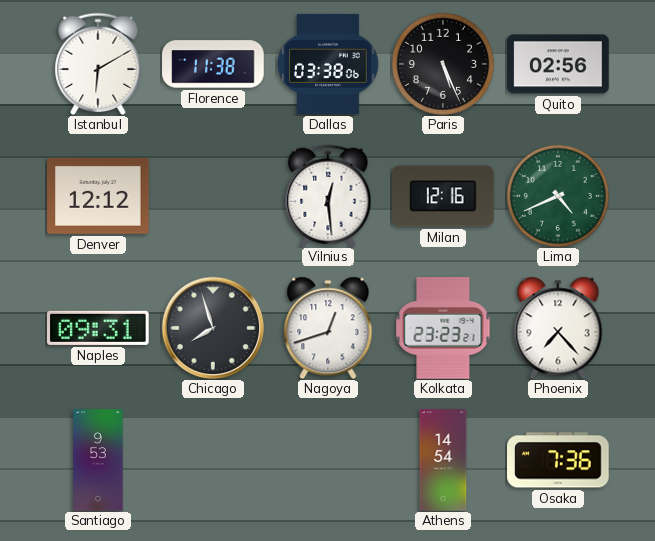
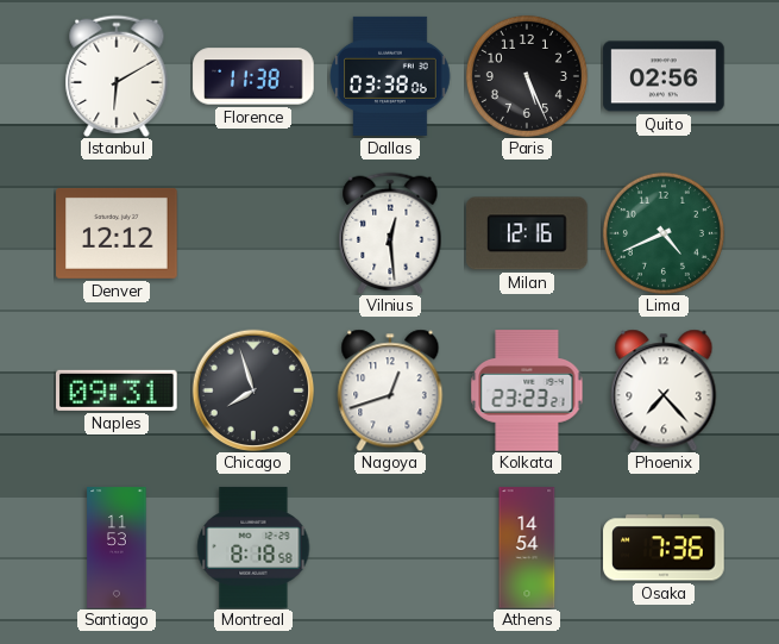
Santiago: 9:53 -> 11:53 (117, 548)
Montreal: none -> 8:18 (253, 548)
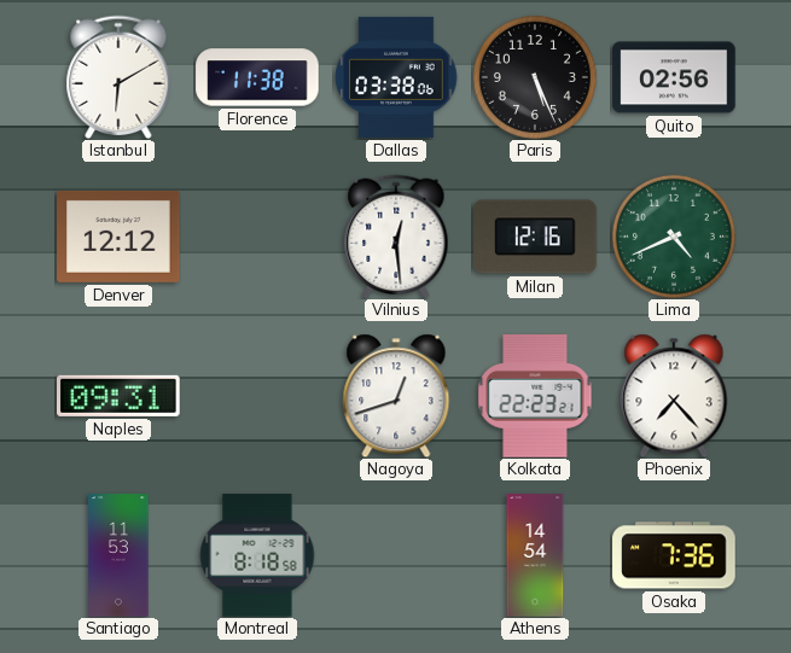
Chicago: 7:57 -> none (253, 390)
Kolkata: 23:23 -> 22:23 (535, 396)
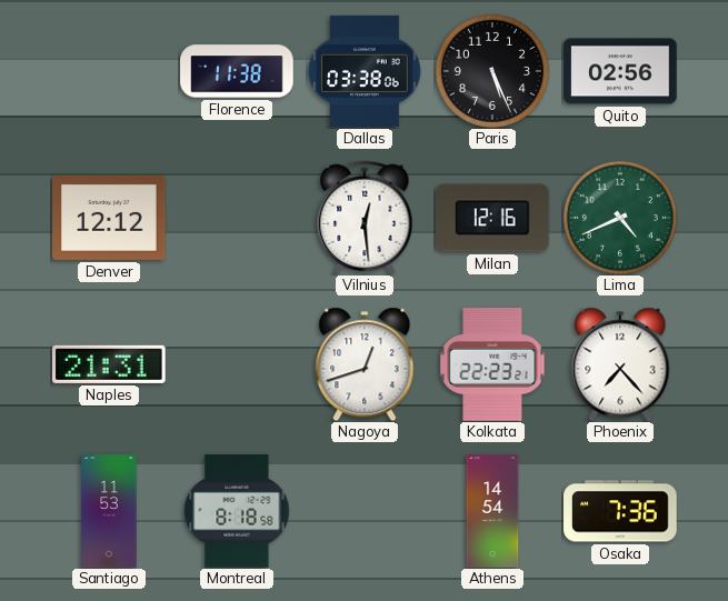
Istanbul: 6:10 -> none (118, 77)
Naples: 09:31 -> 21:31 (110, 364)
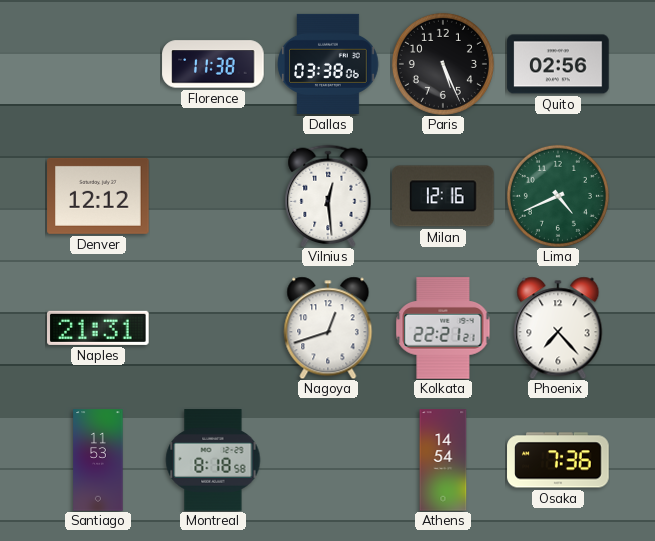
Kolkata: 22:23 -> 22:21 (443, 328)
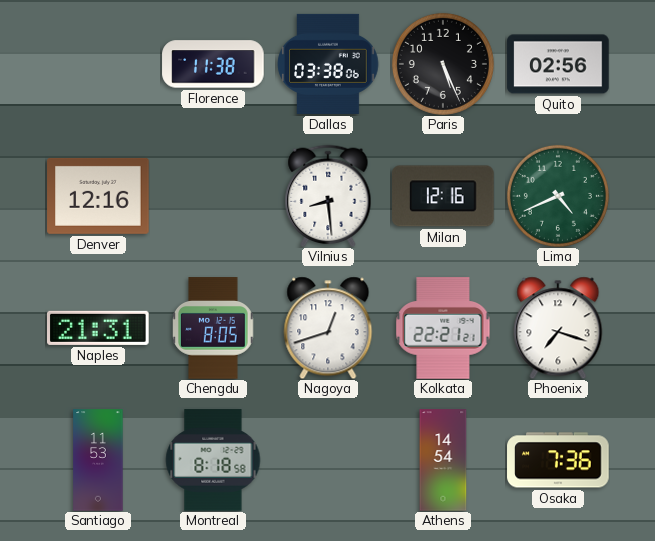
Denver: 12:12 -> 12:16 (98, 196)
Vilnius: 12:29 -> 8:29 (328, 196)
Chengdu: none -> 8:05 (214, 328)
Phoenix: 7:23 -> 7:18 (558, 328)
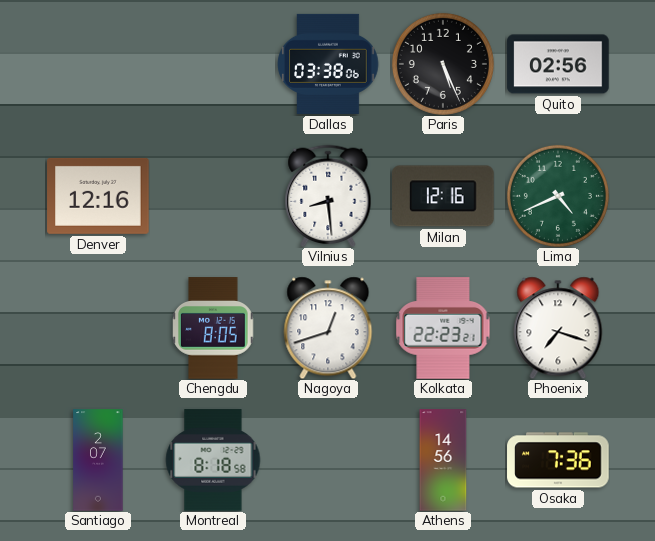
Florence: 11:38 -> none (213, 64)
Naples: 21:31 -> none (99, 328)
Kolkata: 22:21 -> 22:23 (443, 328)
Santiago: 11:53 -> 2:07 (98, 460)
Athens: 14:54 -> 14:56 (443, 460)
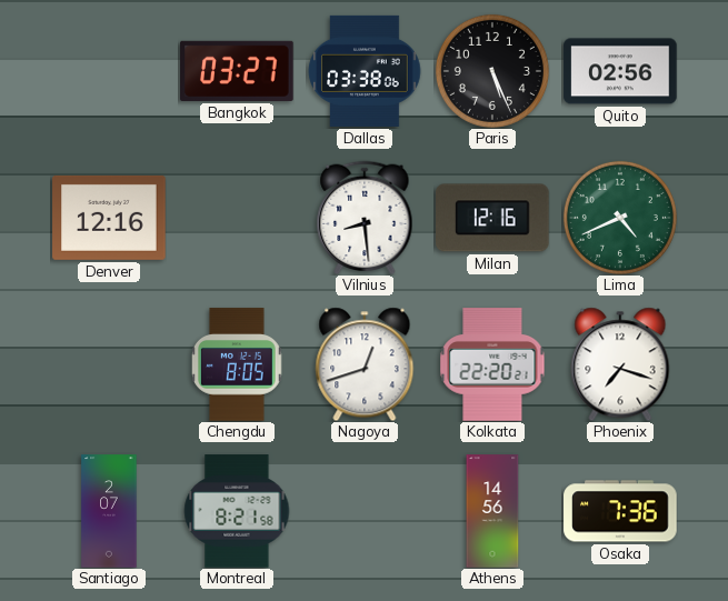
Bangkok: none -> 03:27 (237, 71)
Kolkata: 22:23 -> 22:20 (492, 364)
Montreal: 8:18 -> 8:21 (237, 511)
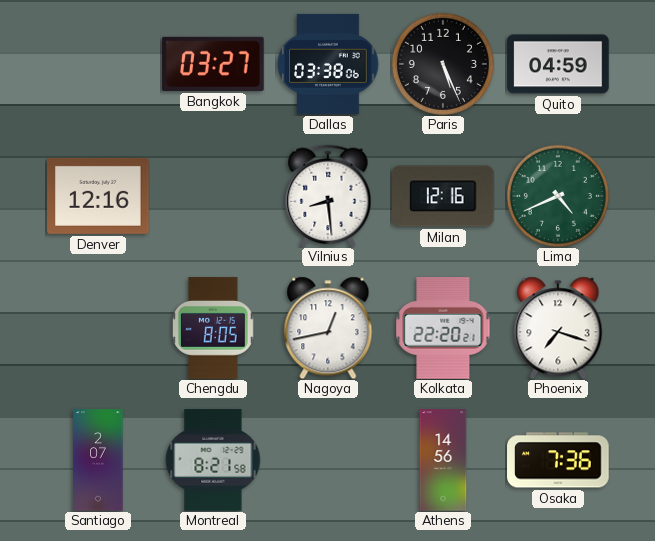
Quito: 02:56 -> 04:59 (558, 64)
Nagoya: 12:42 -> 12:43 (328, 328)
